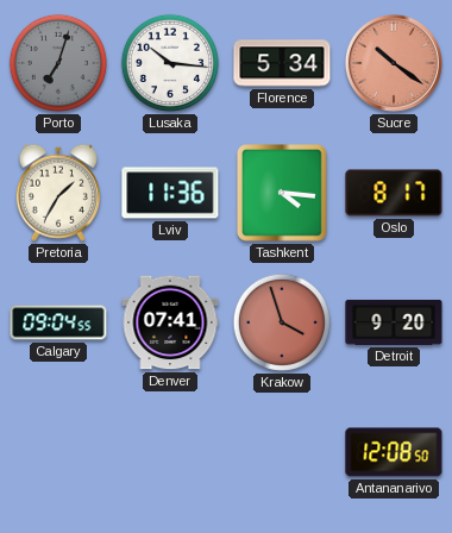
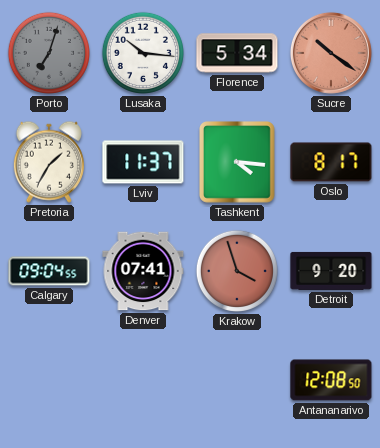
Lviv: 11:36 -> 11:37 (143, 162)
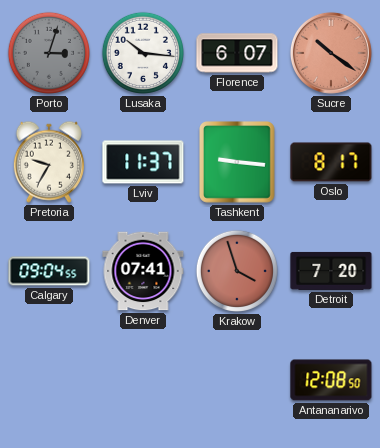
Porto: 7:03 -> 3:03 (49, 53)
Florence: 5:34 -> 6:07 (237, 53)
Pretoria: 1:35 -> 9:35 (49, 162)
Tashkent: 4:16 -> 9:16 (238, 163)
Detroit: 9:20 -> 7:20 (331, 271)
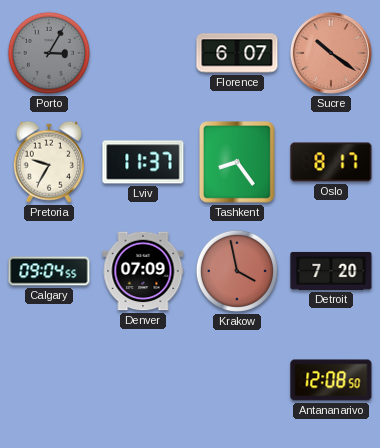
Porto: 3:03 -> 3:05 (49, 53)
Lusaka: 10:16 -> none (143, 53)
Tashkent: 9:16 -> 8:24 (238, 163)
Denver: 07:41 -> 07:09 (143, 271)
Krakow: 3:57 -> 3:58 (237, 271)
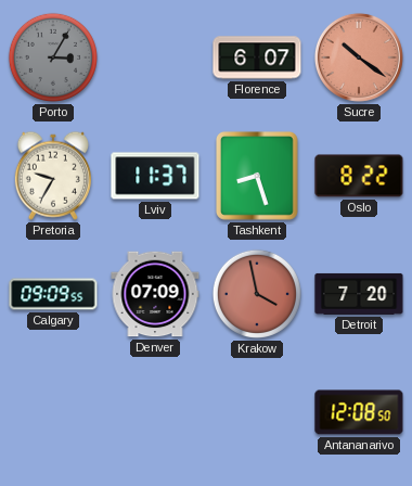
Tashkent: 8:24 -> 8:27 (258, 177)
Oslo: 8:17 -> 8:22 (359, 176)
Calgary: 09:04 -> 09:09 (53, 294)
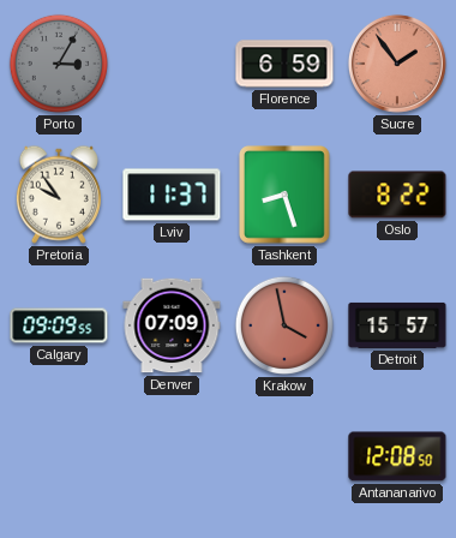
Florence: 6:07 -> 6:59 (284, 64)
Sucre: 10:21 -> 1:54 (397, 64)
Pretoria: 9:35 -> 9:54 (59, 195)
Detroit: 7:20 -> 15:57 (397, 325)
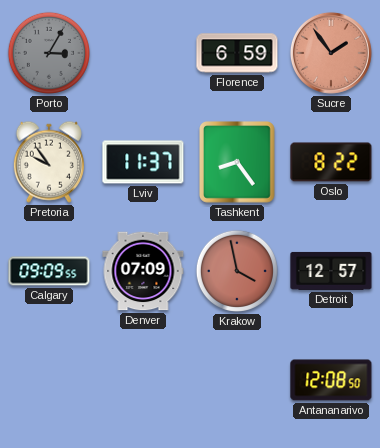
Tashkent: 8:27 -> 8:24 (238, 163)
Detroit: 15:57 -> 12:57 (331, 271)
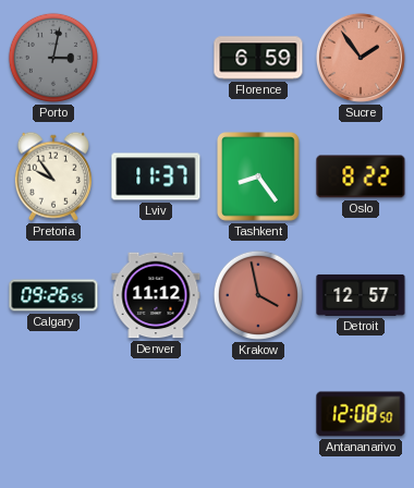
Porto: 3:05 -> 3:02 (53, 58)
Calgary: 09:09 -> 09:26 (53, 295)
Denver: 07:09 -> 11:12 (156, 295)
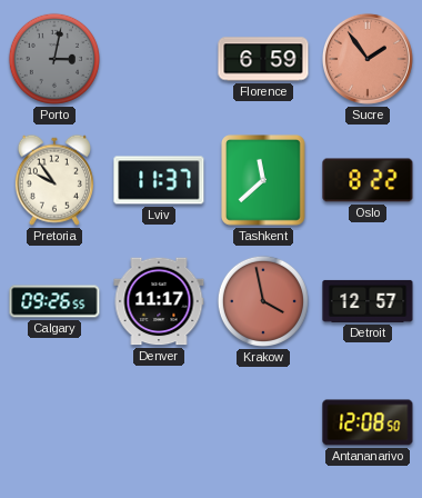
Tashkent: 8:24 -> 11:38 (264, 181)
Denver: 11:12 -> 11:17 (159, 301)
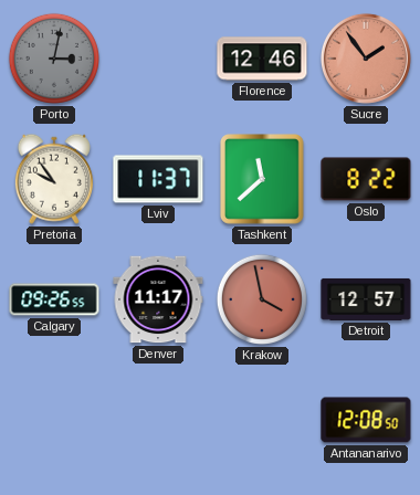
Florence: 6:59 -> 12:46 (262, 59)
